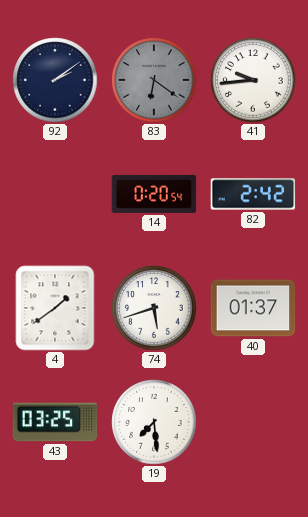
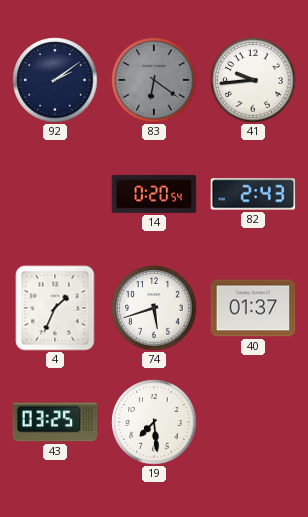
82: 2:42 -> 2:43 (253, 194)
4: 1:39 -> 1:34 (55, 308)
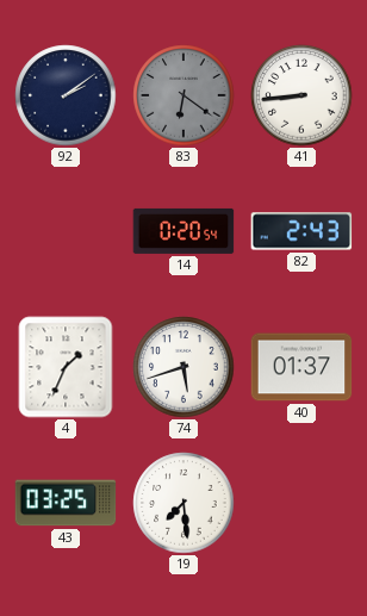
41: 9:44 -> 8:44 (301, 95)
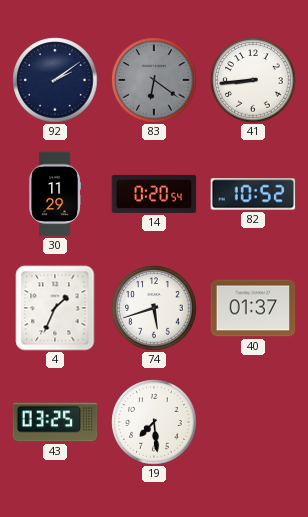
30: none -> 11:29 (55, 194)
82: 2:43 -> 10:52 (253, 194)
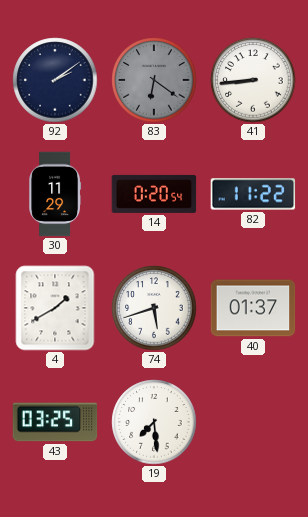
82: 10:52 -> 11:22 (253, 194)
4: 1:34 -> 1:40 (55, 308)
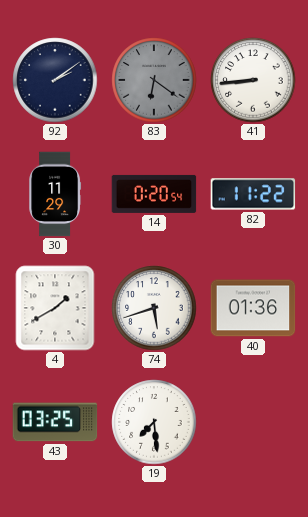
40: 01:37 -> 01:36 (253, 308)
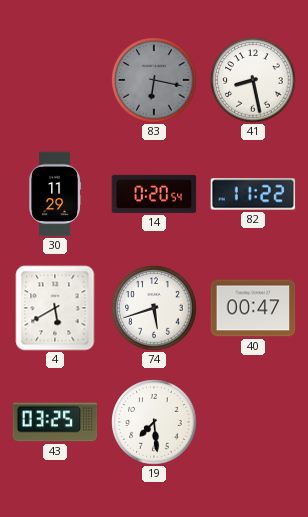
92: 2:09 -> none (55, 80)
83: 6:21 -> 6:17 (154, 80)
41: 8:44 -> 8:28 (253, 80)
4: 1:40 -> 5:40 (55, 308)
40: 01:36 -> 00:47 (253, 308)
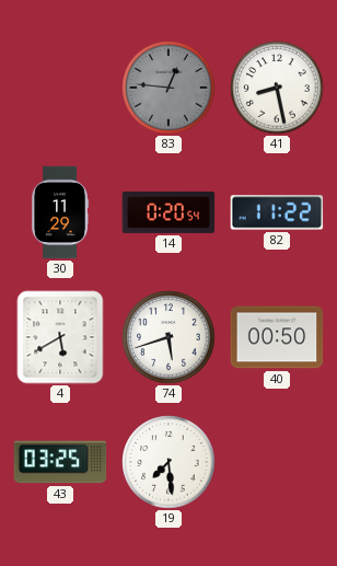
83: 6:17 -> 12:46 (168, 88)
40: 00:47 -> 00:50 (277, 337)
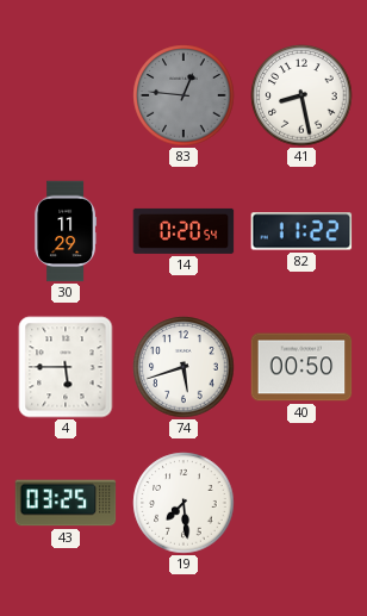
4: 5:40 -> 5:45 (66, 367)
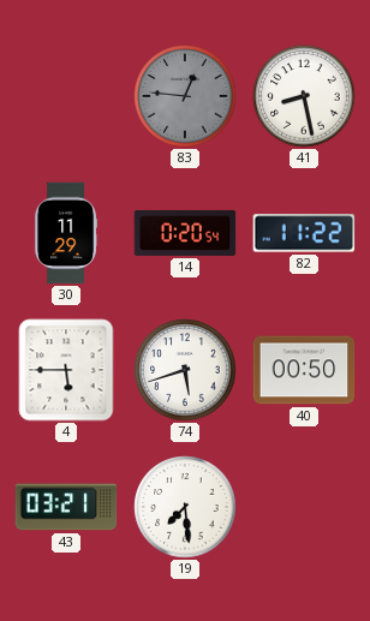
43: 03:25 -> 03:21 (66, 507)
